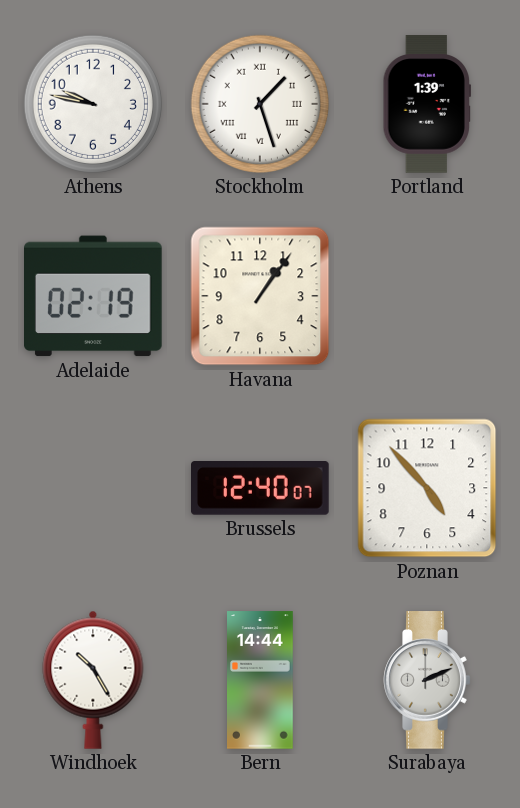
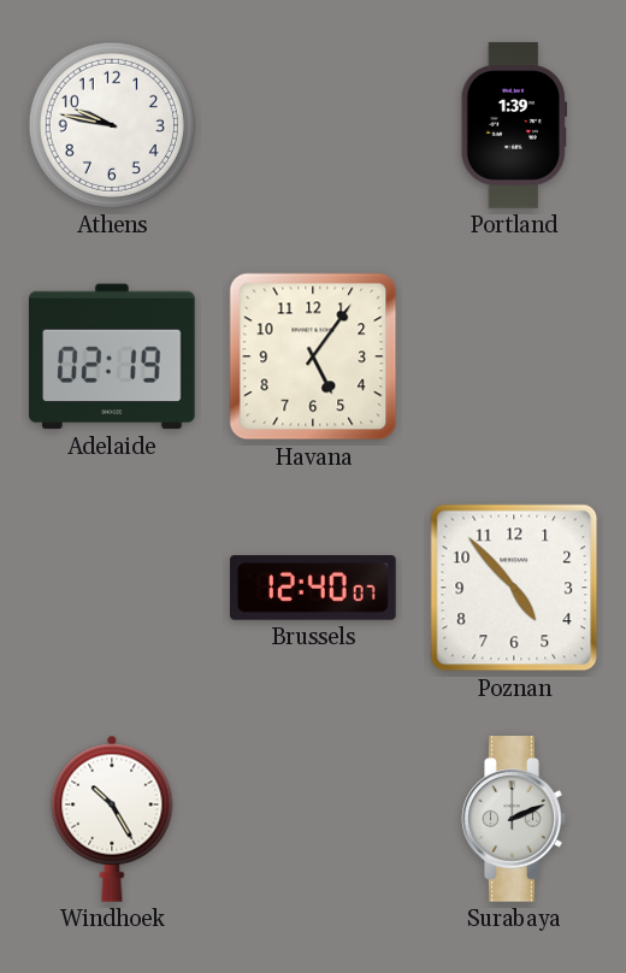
Stockholm: 1:27 -> none (260, 104)
Havana: 1:06 -> 5:06 (313, 356)
Bern: 14:44 -> none (261, 680)
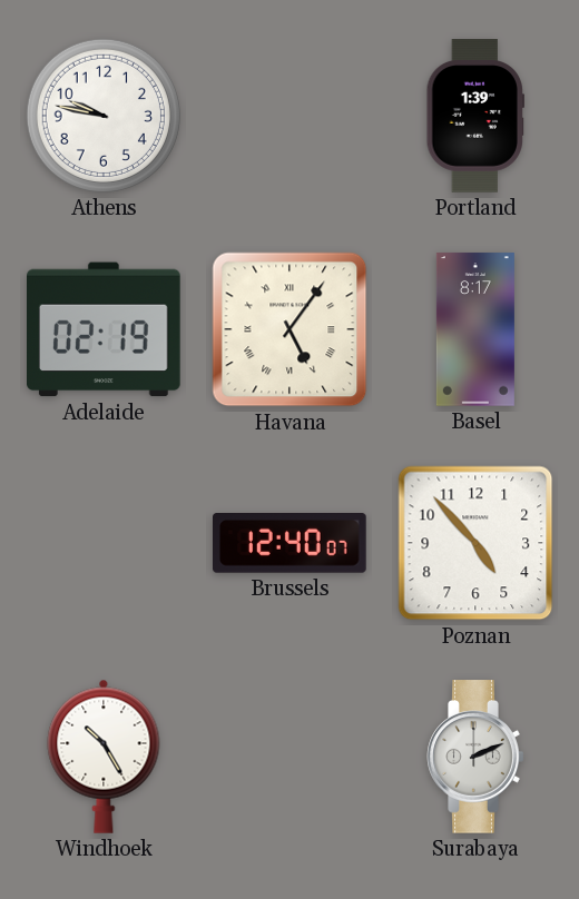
Havana numerals: Arabic -> Roman (289, 329)
Basel: none -> 8:17 (475, 329)
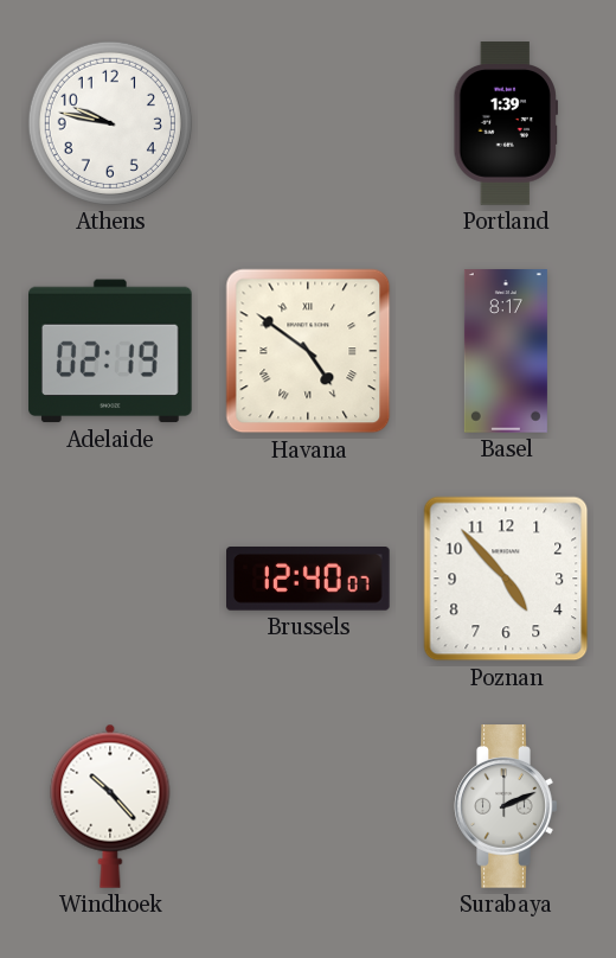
Havana: 5:06 -> 4:51 (308, 351)
Windhoek: 10:25 -> 10:23 (110, 806)
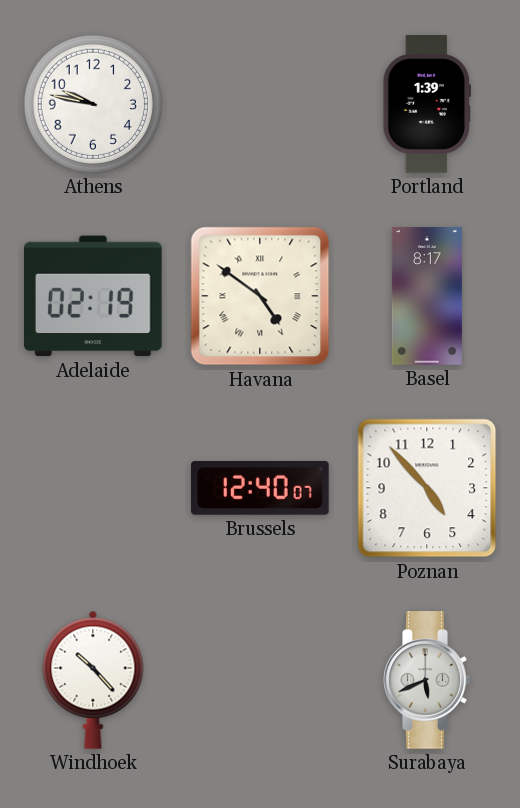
Surabaya: 2:11 -> 5:41 (427, 680)
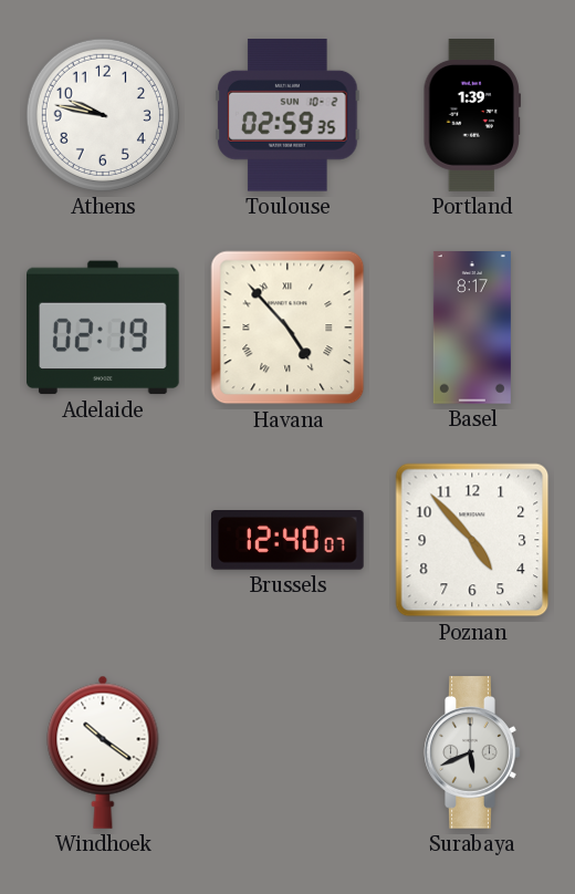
Toulouse: none -> 02:59 (287, 116)
Havana: 4:51 -> 4:53 (287, 328)
Windhoek: 10:23 -> 10:21 (103, 752)
